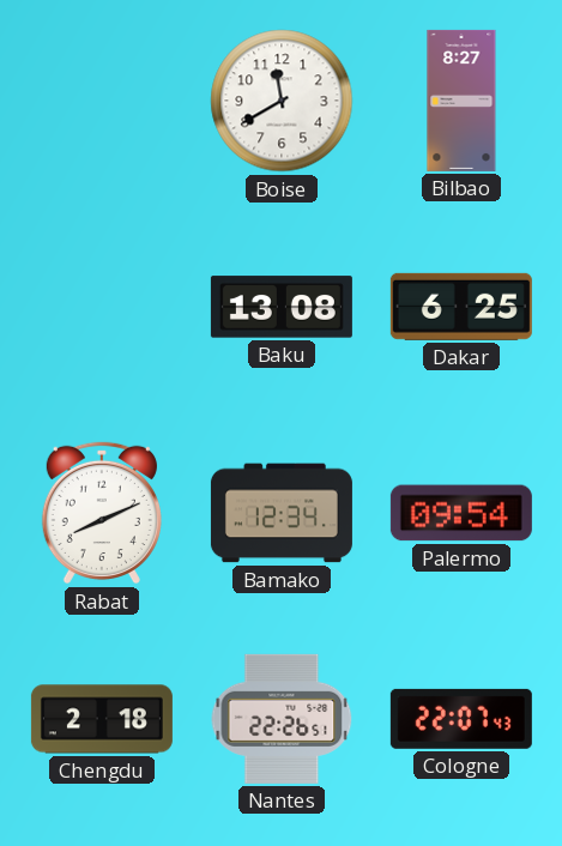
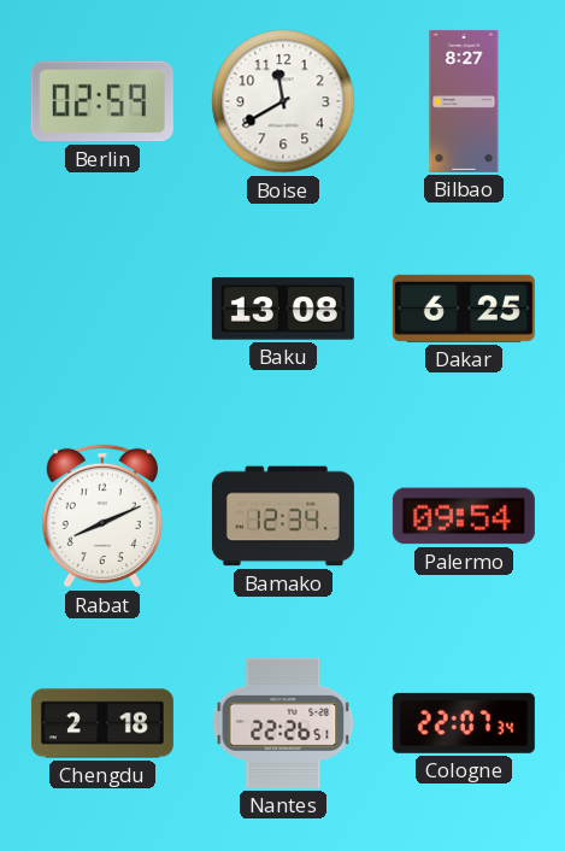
Berlin: none -> 02:59 (102, 101)
Cologne: 22:07:43 -> 22:07:34 (464, 723)
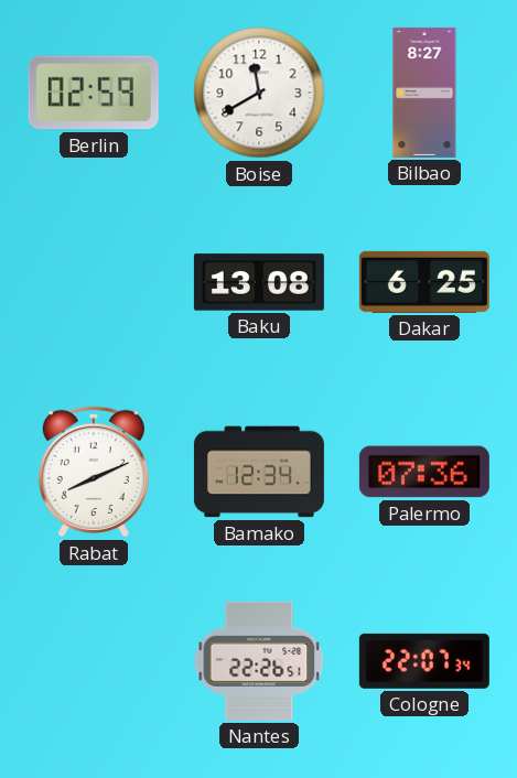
Palermo: 09:54 -> 07:36 (424, 472)
Chengdu: 2:18 -> none (102, 723)
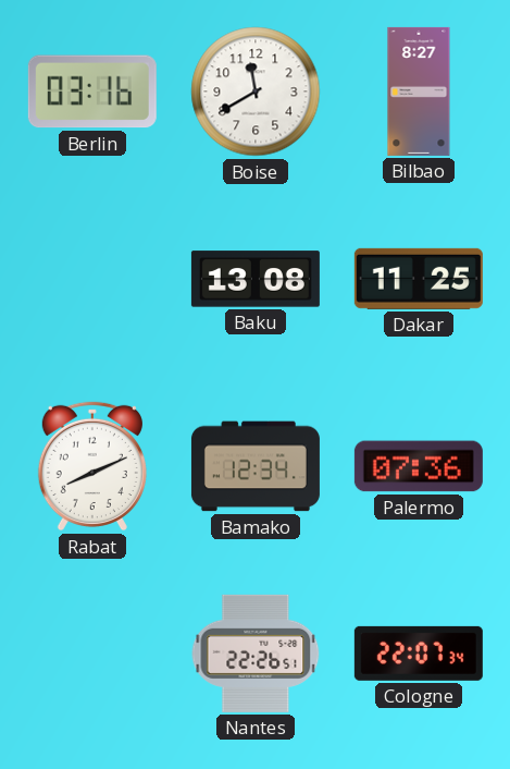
Berlin: 02:59 -> 03:16 (92, 91)
Dakar: 6:25 -> 11:25 (419, 279)
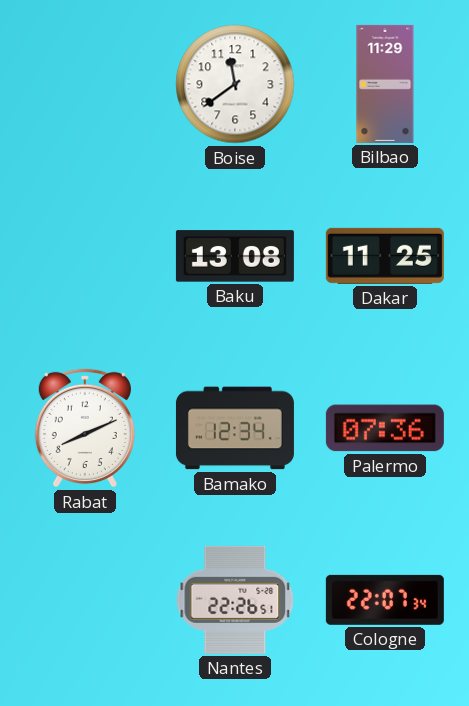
Berlin: 03:16 -> none (92, 91)
Boise: 11:40 -> 11:39 (235, 84)
Bilbao: 8:27 -> 11:29 (385, 84)
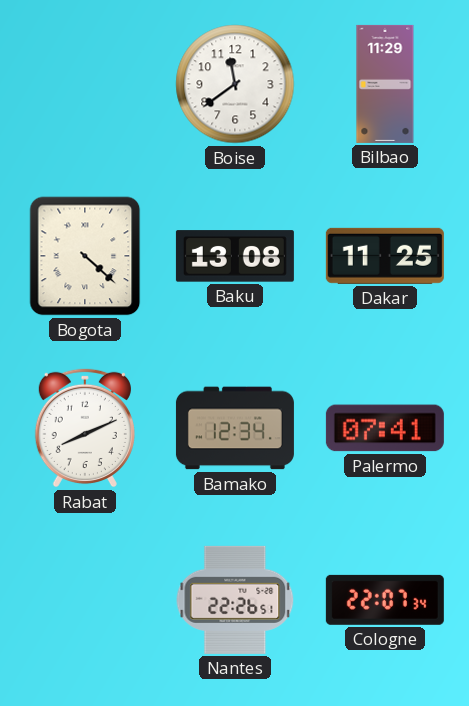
Bogota: none -> 4:22 (85, 256)
Palermo: 07:36 -> 07:41 (385, 428)
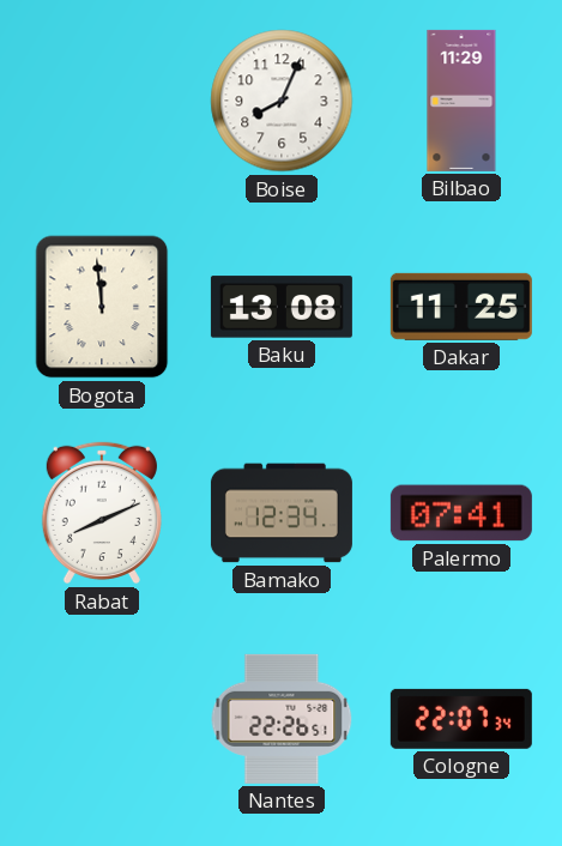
Boise: 11:39 -> 8:04 (282, 101)
Bogota: 4:22 -> 11:59 (102, 307)
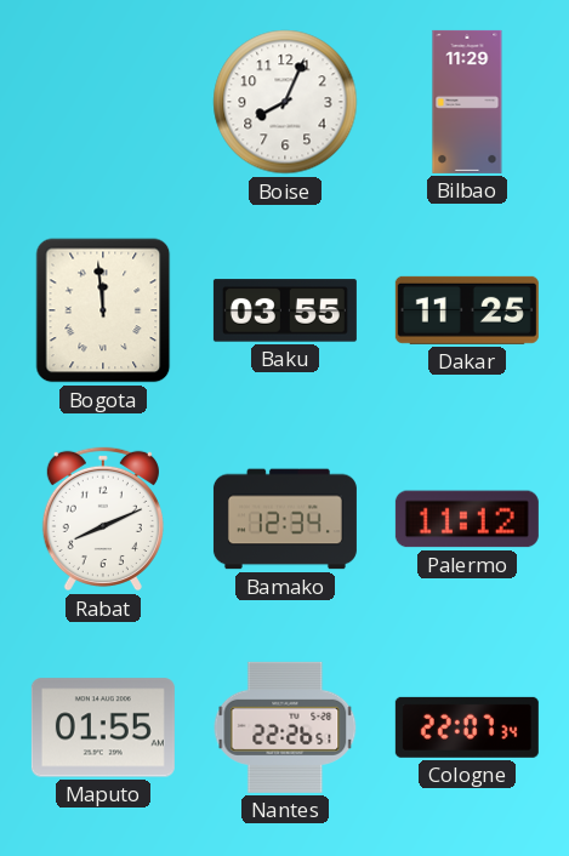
Baku: 13:08 -> 03:55 (285, 310)
Palermo: 07:41 -> 11:12 (467, 519)
Maputo: none -> 01:55 (103, 727)
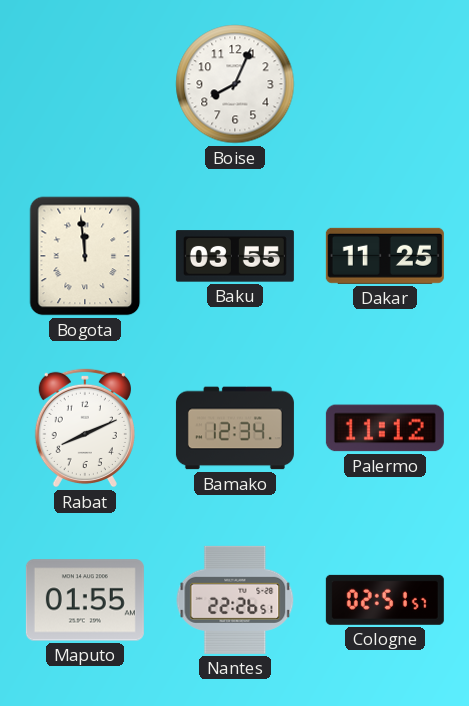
Bilbao: 11:29 -> none (467, 102)
Cologne: 22:07 -> 02:51 (385, 600)
